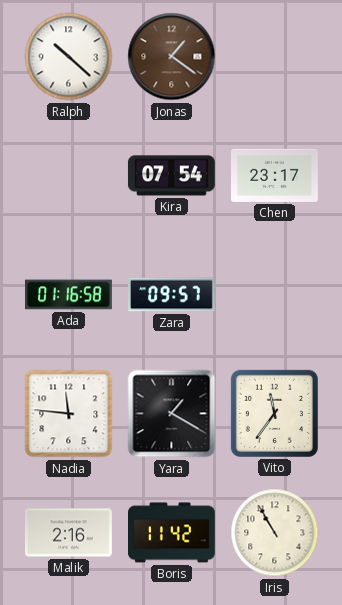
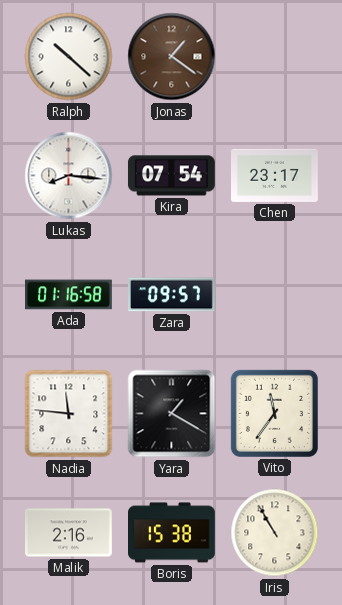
Lukas: none -> 8:16 (69, 176)
Boris: 11:42 -> 15:38 (172, 533)
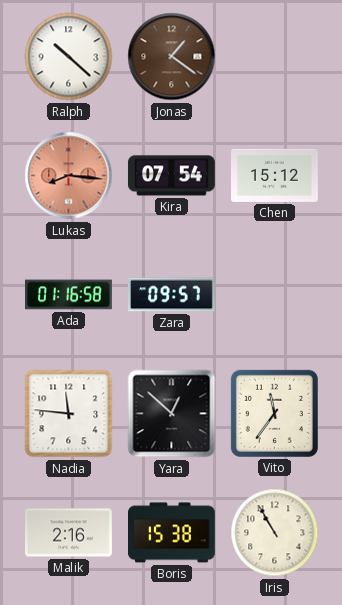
Lukas dial: white -> salmon (69, 176)
Chen: 23:17 -> 15:12 (275, 175)
Yara: 1:20 -> 12:52 (172, 414)
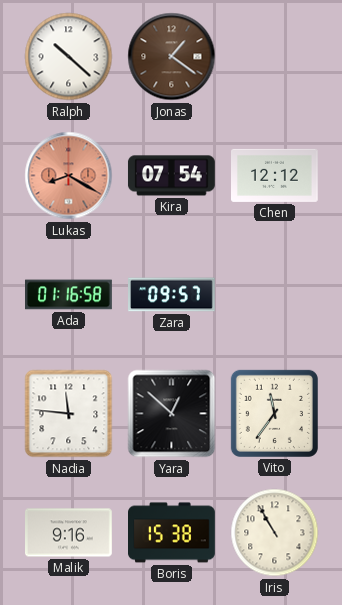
Lukas: 8:16 -> 8:20 (69, 176)
Chen: 15:12 -> 12:12 (275, 175)
Malik: 2:16 -> 9:16 (69, 533)
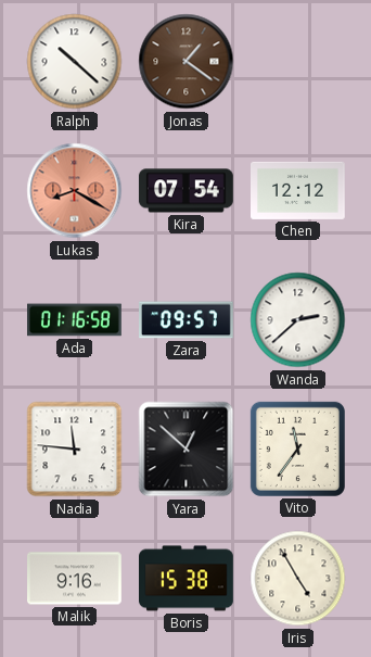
Wanda: none -> 2:38 (298, 320)
Iris: 10:55 -> 4:55 (298, 579)
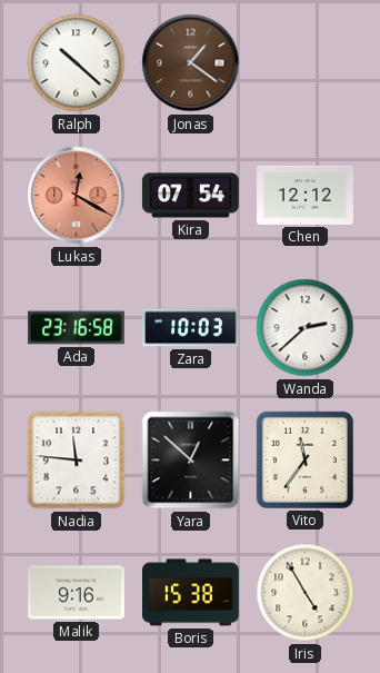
Lukas: 8:20 -> 12:20 (77, 196)
Ada: 01:16 -> 23:16 (77, 328)
Zara: 09:57 -> 10:03 (191, 328)
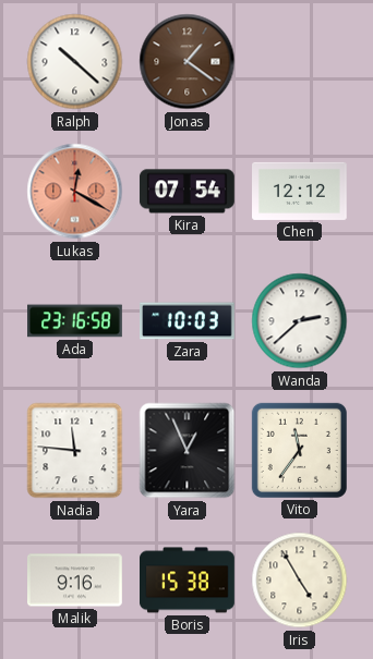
Yara: 12:52 -> 12:56 (188, 451)
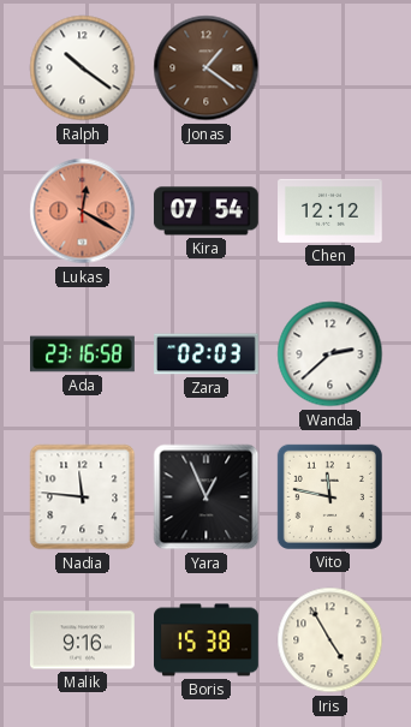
Ralph: 10:22 -> 10:21 (83, 68)
Zara: 10:03 -> 02:03 (207, 354)
Vito: 11:36 -> 11:47 (329, 496)
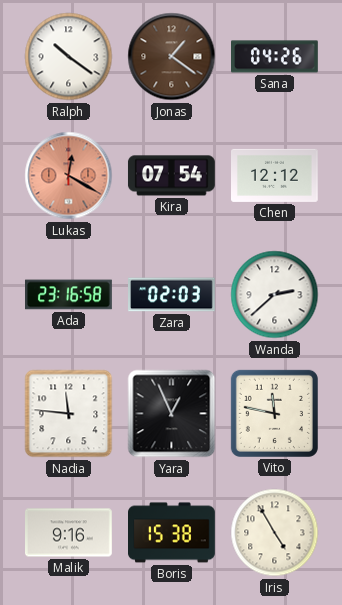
Sana: none -> 04:26 (275, 57)
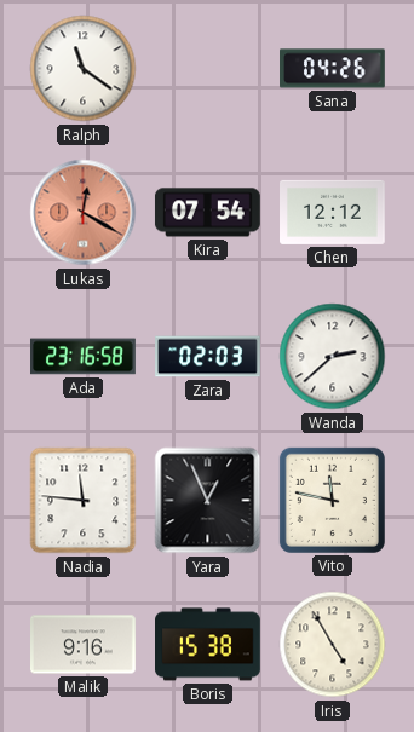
Ralph: 10:21 -> 11:21 (84, 69)
Jonas: 1:21 -> none (172, 57)
